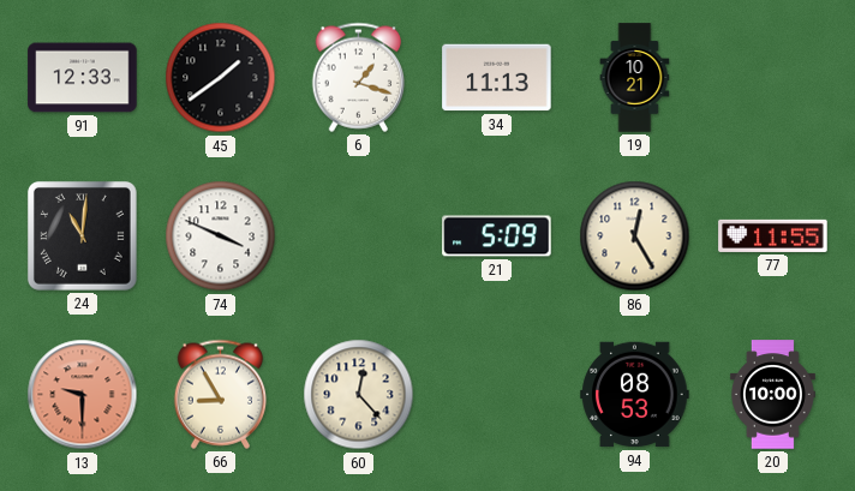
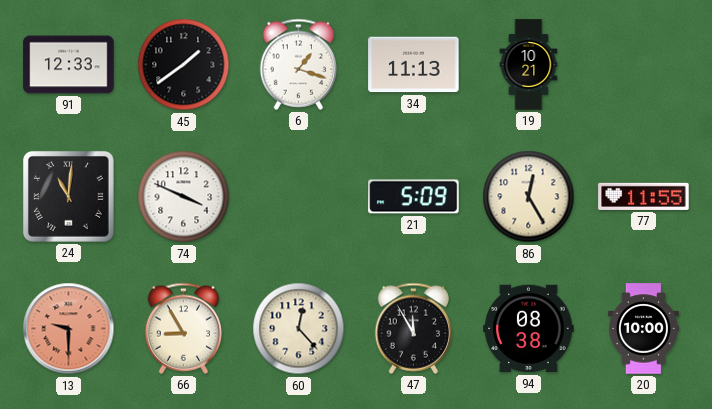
47: none -> 11:55 (414, 328)
94: 08:53 -> 08:38 (529, 329)
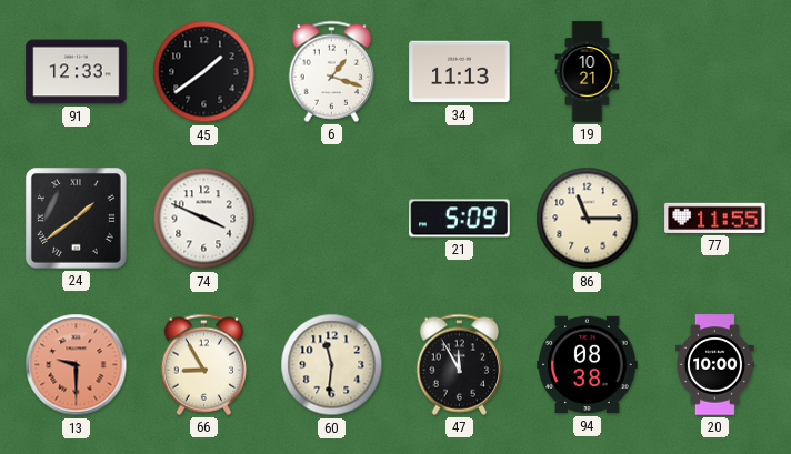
24: 11:01 -> 1:39 (76, 218)
86: 12:25 -> 11:15 (588, 219)
60: 12:23 -> 11:31 (332, 365)
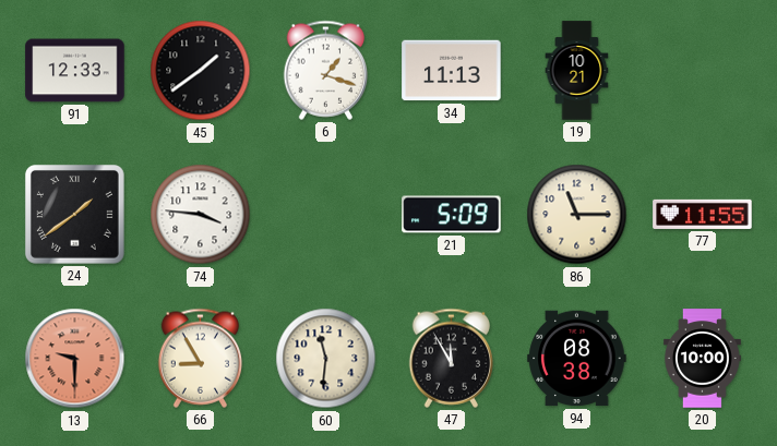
74: 3:49 -> 3:46 (201, 215)
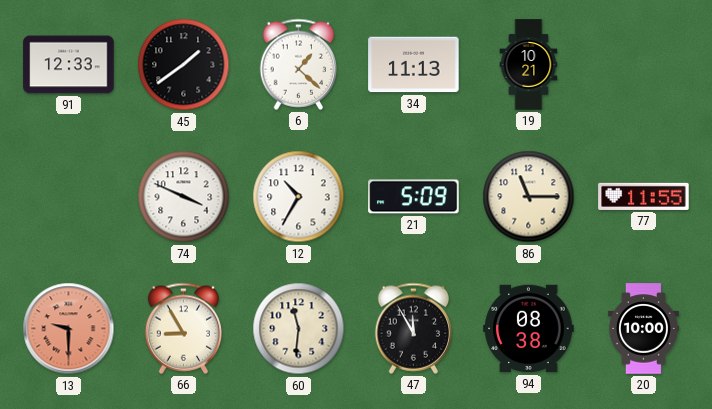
6: 1:18 -> 1:22 (299, 64)
24: 1:39 -> none (74, 214)
74: 3:46 -> 3:49 (184, 197)
12: none -> 10:35 (299, 197)
